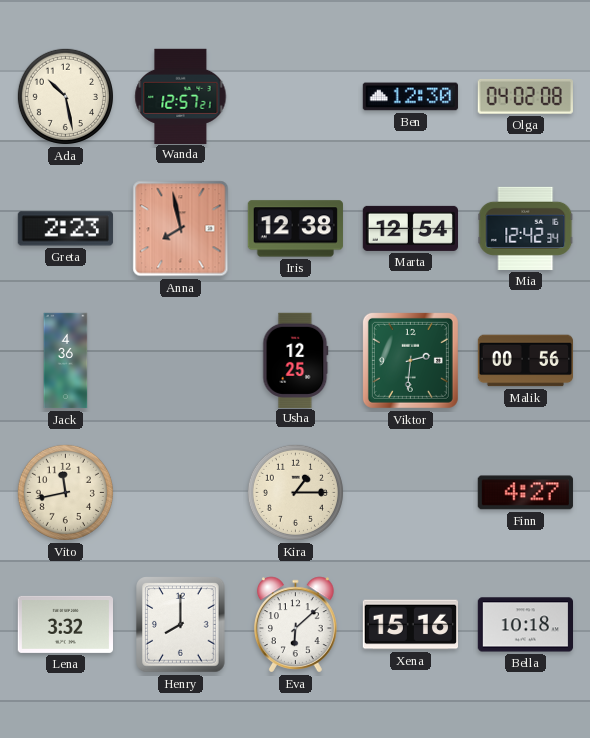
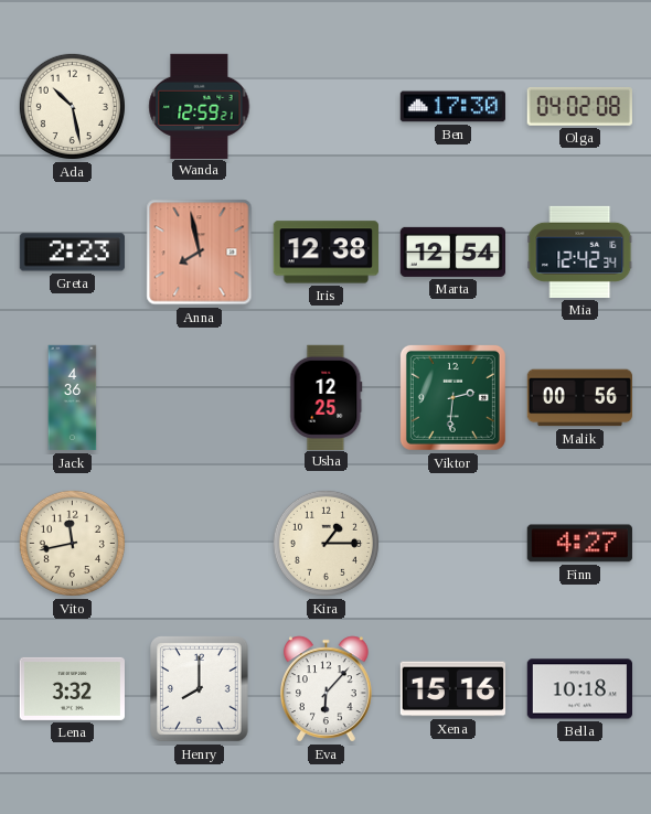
Wanda: 12:57 -> 12:59 (200, 106)
Ben: 12:30 -> 17:30 (452, 107)
Eva: 6:08 -> 6:07 (327, 689)
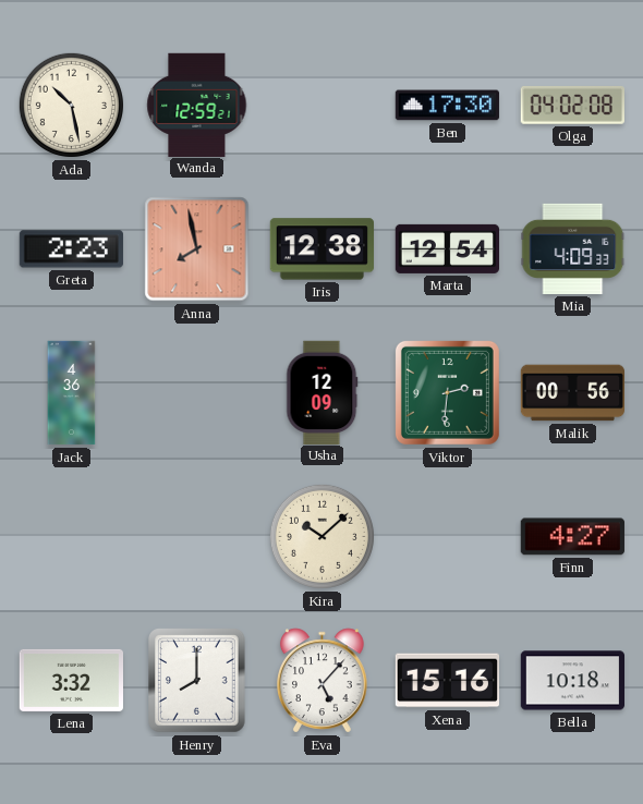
Mia: 12:42 -> 4:09 (573, 248)
Usha: 12:25 -> 12:09 (323, 392)
Vito: 11:43 -> none (72, 543)
Kira: 1:15 -> 10:08 (321, 536)
Eva: 6:07 -> 5:07 (323, 681)
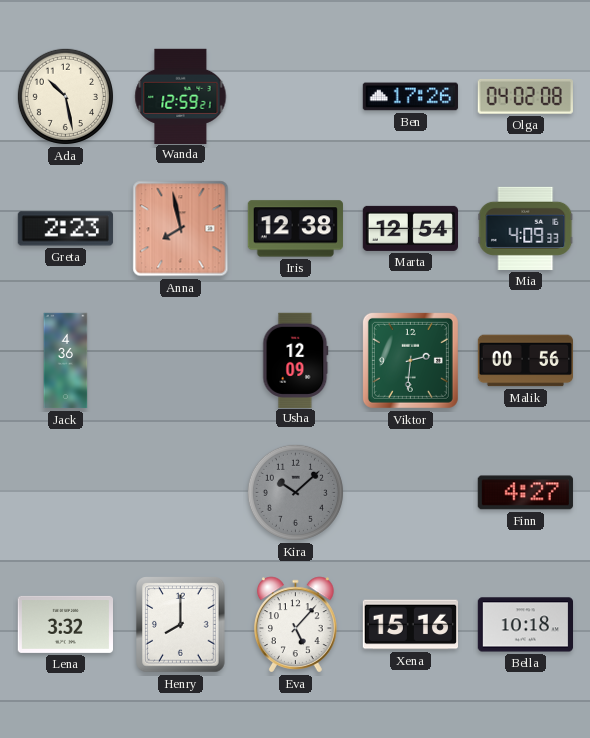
Ben: 17:30 -> 17:26 (410, 97)
Kira dial: cream -> grey (295, 492)
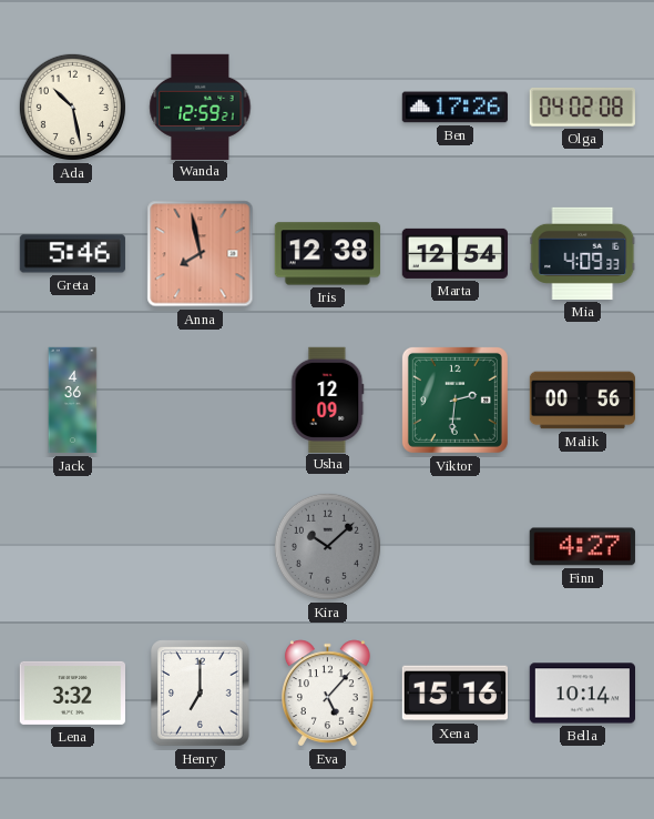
Greta: 2:23 -> 5:46 (72, 254)
Henry: 8:00 -> 7:00 (201, 694)
Bella: 10:18 -> 10:14 (582, 694)
